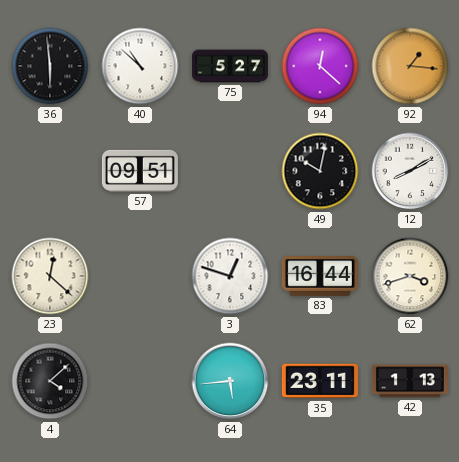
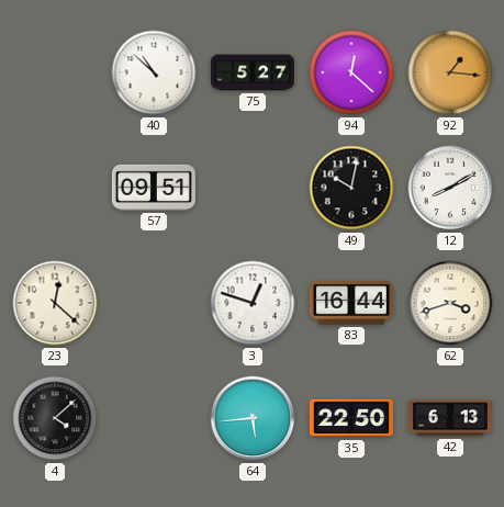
36: 5:59 -> none (50, 66)
35: 23:11 -> 22:50 (351, 418)
42: 1:13 -> 6:13 (450, 418)
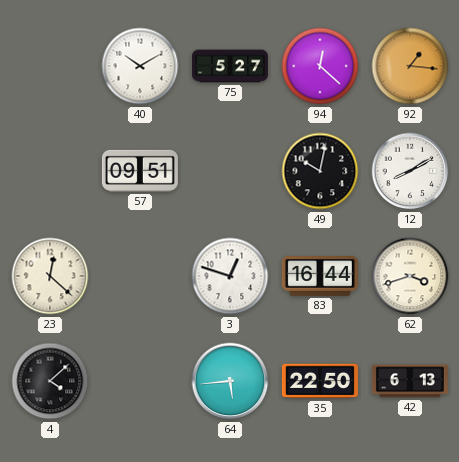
40: 10:52 -> 10:10 (140, 66)
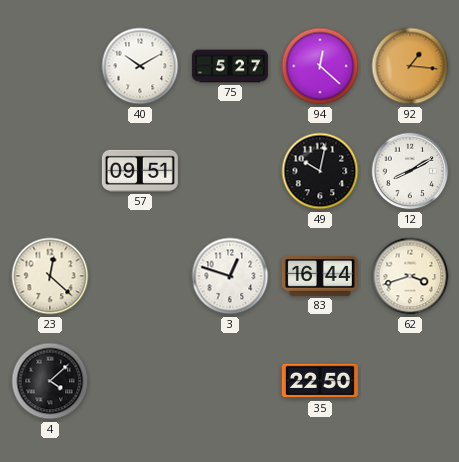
64: 5:44 -> none (230, 381)
42: 6:13 -> none (410, 381)
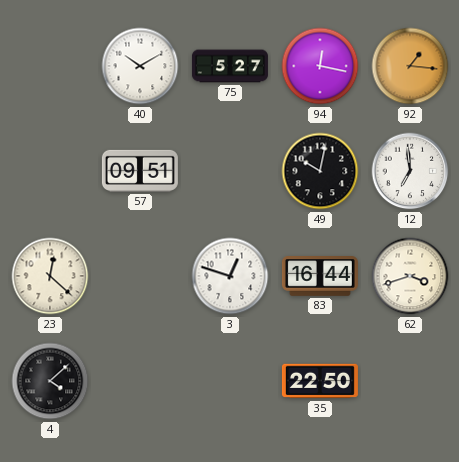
94: 12:22 -> 12:17 (320, 66)
12: 8:10 -> 6:59 (410, 171)
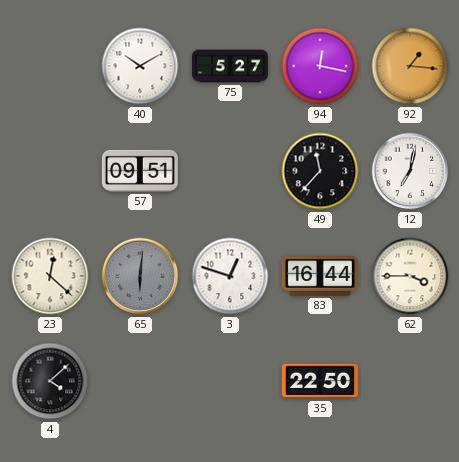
49: 10:02 -> 11:37 (320, 171)
12: 6:59 -> 7:02 (410, 171)
65: none -> 6:01 (140, 276)
62: 3:42 -> 3:45 (410, 276)
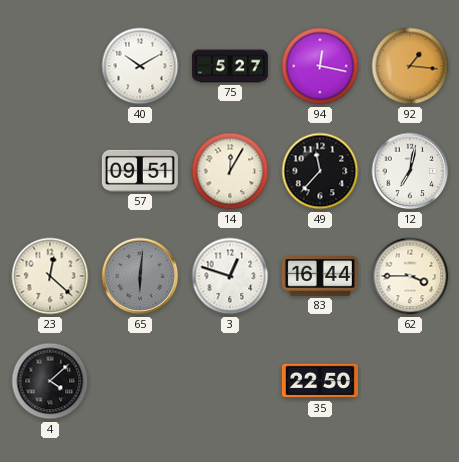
14: none -> 12:05 (230, 171)
